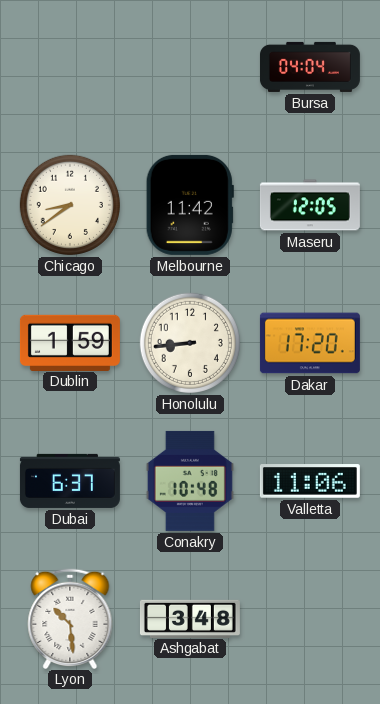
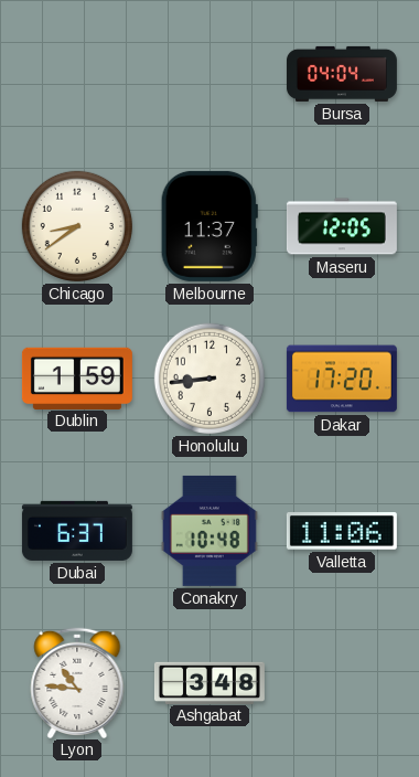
Melbourne: 11:42 -> 11:37 (209, 226)
Lyon: 10:29 -> 10:46 (77, 682)
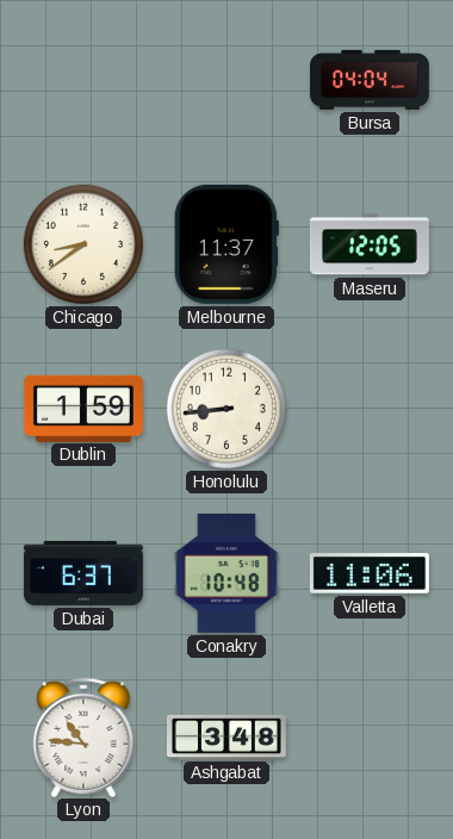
Dakar: 17:20 -> none (342, 379)
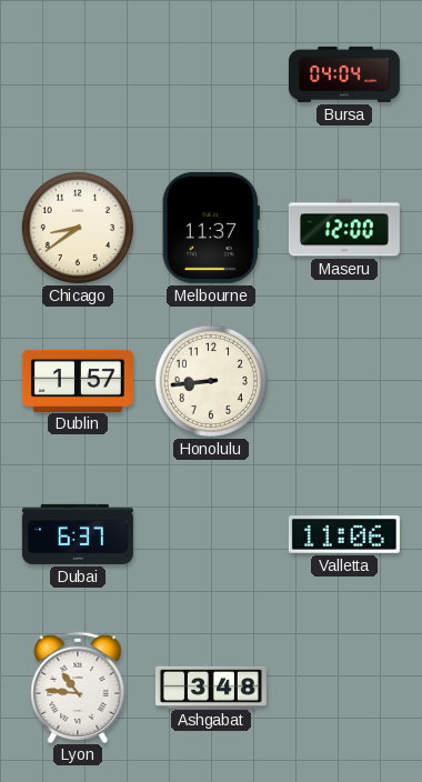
Maseru: 12:05 -> 12:00 (344, 228)
Dublin: 1:59 -> 1:57 (78, 380)
Conakry: 10:48 -> none (226, 573)
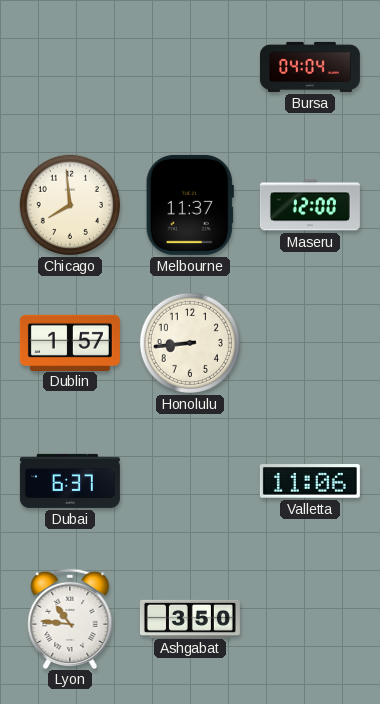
Chicago: 8:39 -> 7:59 (70, 205)
Ashgabat: 3:48 -> 3:50 (190, 618)
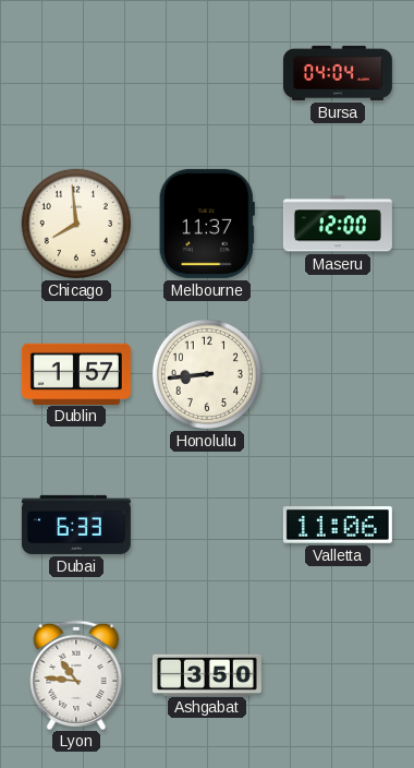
Dubai: 6:37 -> 6:33 (76, 525)
